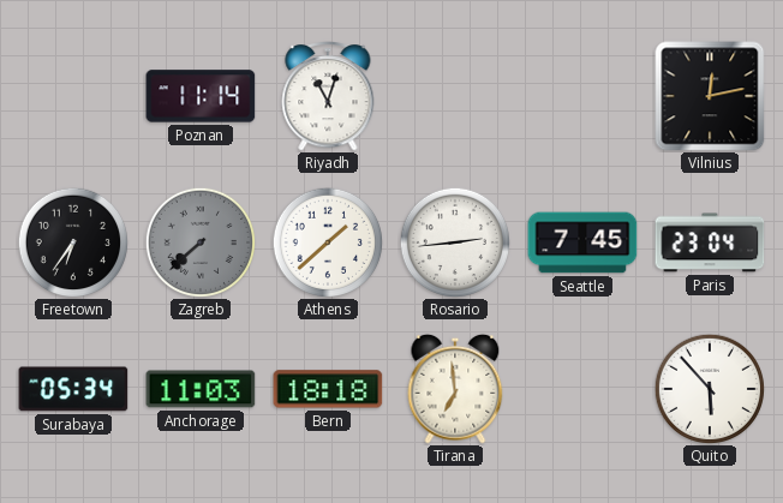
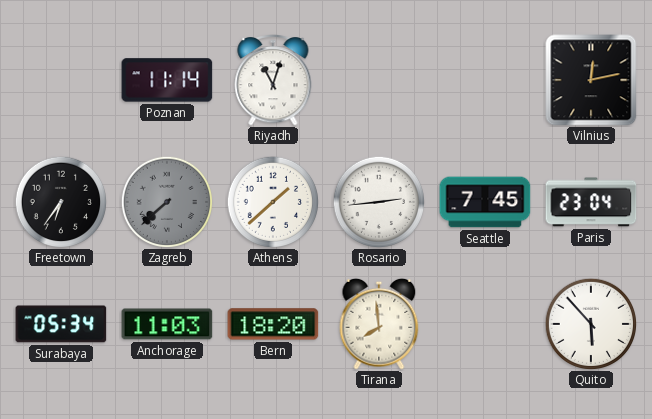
Bern: 18:18 -> 18:20 (273, 324)
Tirana: 6:59 -> 7:59 (379, 324)
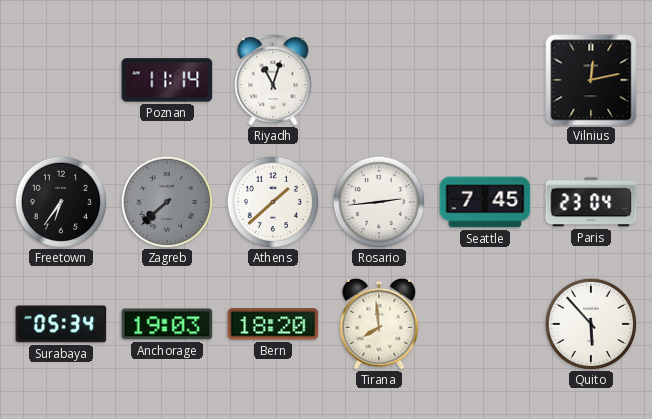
Anchorage: 11:03 -> 19:03 (167, 324)
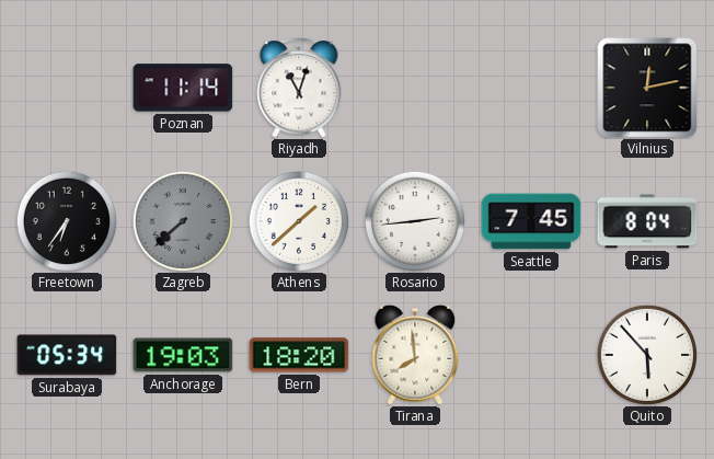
Paris: 23:04 -> 8:04 (647, 221)
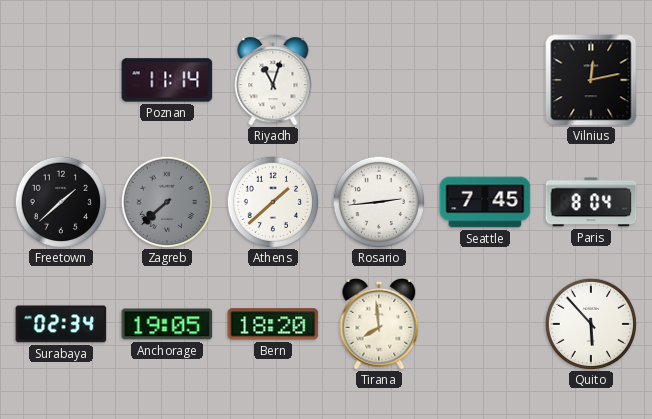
Freetown: 6:36 -> 1:38 (60, 201)
Surabaya: 05:34 -> 02:34 (61, 324)
Anchorage: 19:03 -> 19:05 (167, 324)
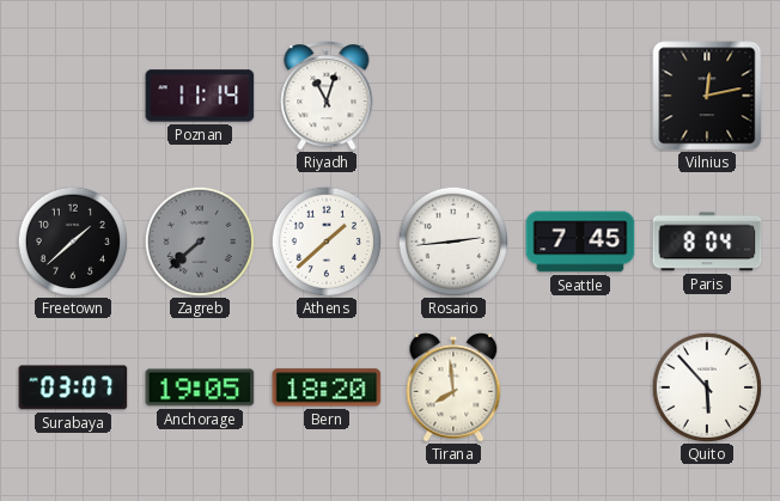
Surabaya: 02:34 -> 03:07 (73, 387)
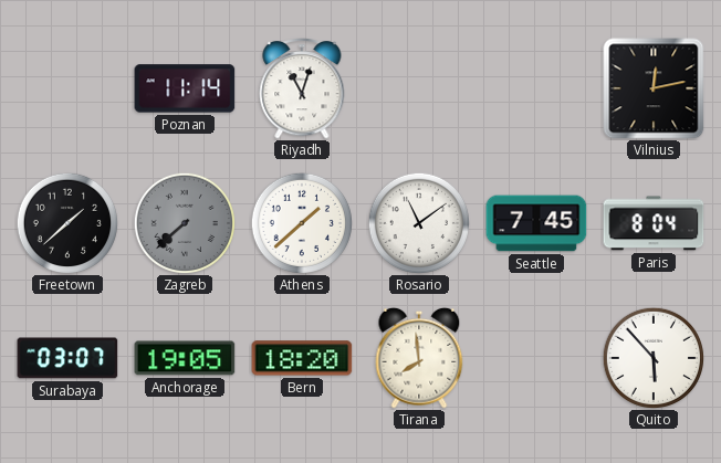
Rosario: 2:44 -> 11:09 (418, 222)
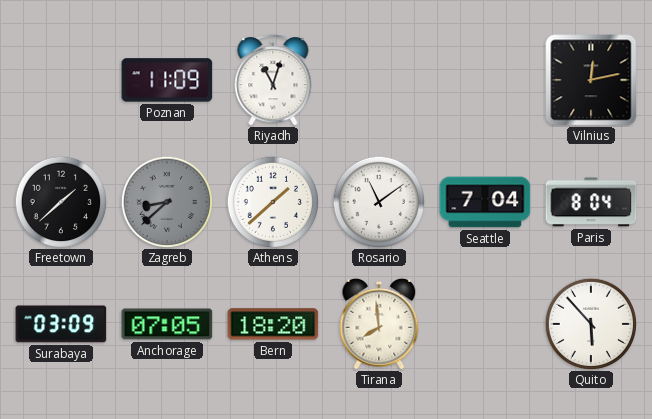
Poznan: 11:14 -> 11:09 (167, 80)
Zagreb: 7:38 -> 8:38 (166, 201)
Seattle: 7:45 -> 7:04 (485, 202)
Surabaya: 03:07 -> 03:09 (61, 324)
Anchorage: 19:05 -> 07:05 (167, 324)
